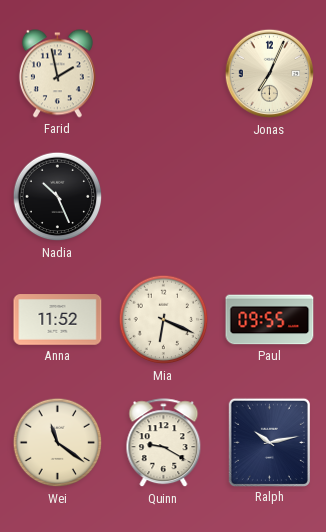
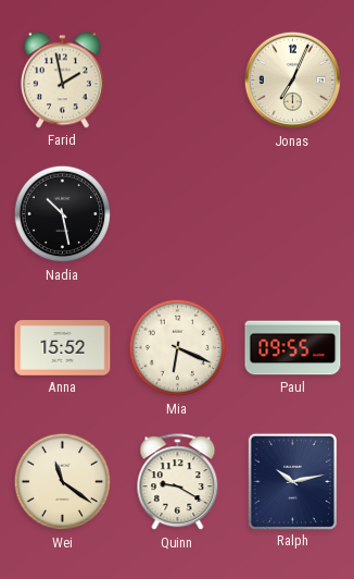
Nadia: 10:26 -> 10:28 (63, 214)
Anna: 11:52 -> 15:52 (63, 348)
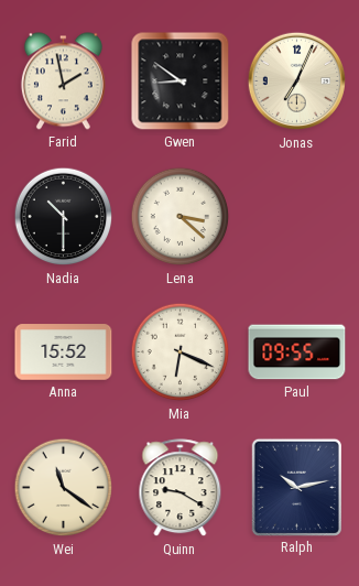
Gwen: none -> 8:51 (181, 82)
Nadia: 10:28 -> 10:30 (64, 217)
Lena: none -> 3:22 (181, 217)
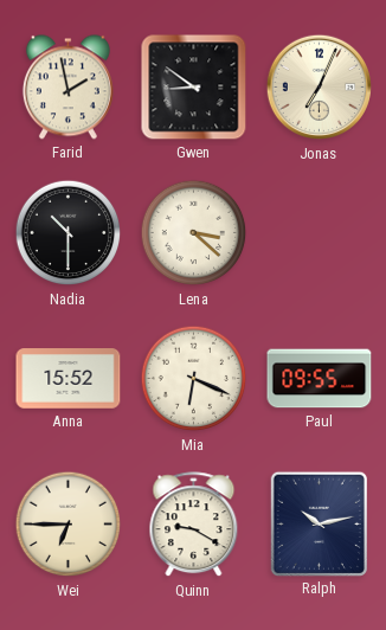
Wei: 11:21 -> 6:45 (69, 525)
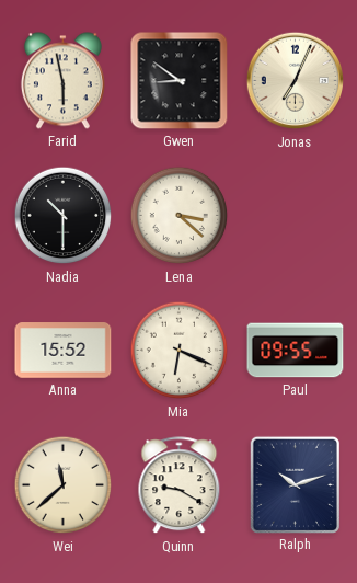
Farid: 1:58 -> 5:58 (62, 81)
Wei: 6:45 -> 11:38 (64, 485)
Ralph: 10:13 -> 10:12 (295, 484)
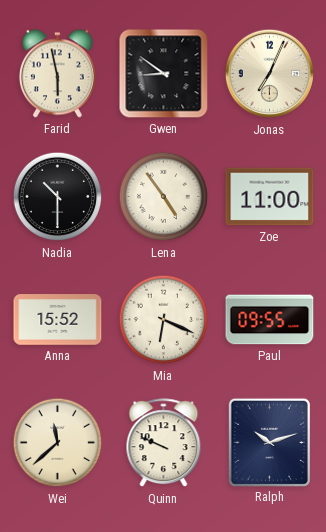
Lena: 3:22 -> 4:54 (164, 197)
Zoe: none -> 11:00 (270, 197)
Quinn: 9:20 -> 9:49 (164, 443)
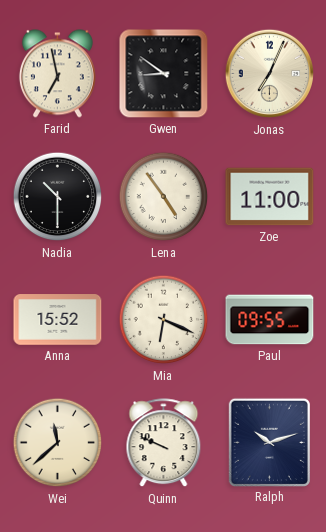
Farid: 5:58 -> 6:58 (57, 74)
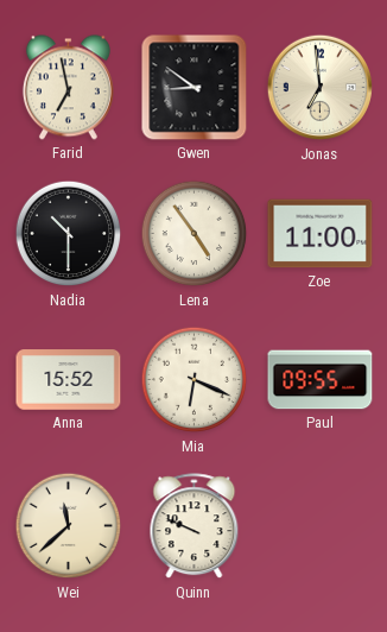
Jonas: 7:04 -> 6:59 (321, 88)
Ralph: 10:12 -> none (269, 442)
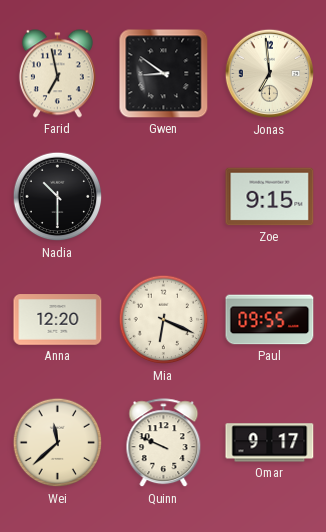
Lena: 4:54 -> none (195, 234)
Zoe: 11:00 -> 9:15 (270, 197)
Anna: 15:52 -> 12:20 (58, 320)
Omar: none -> 9:17 (270, 443)
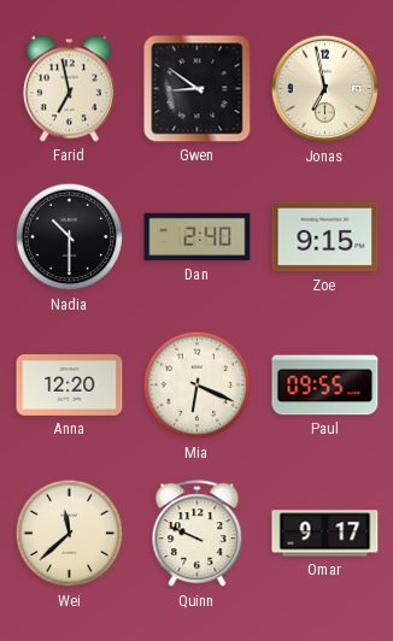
Jonas: 6:59 -> 6:58 (325, 89)
Dan: none -> 2:40 (198, 237)
